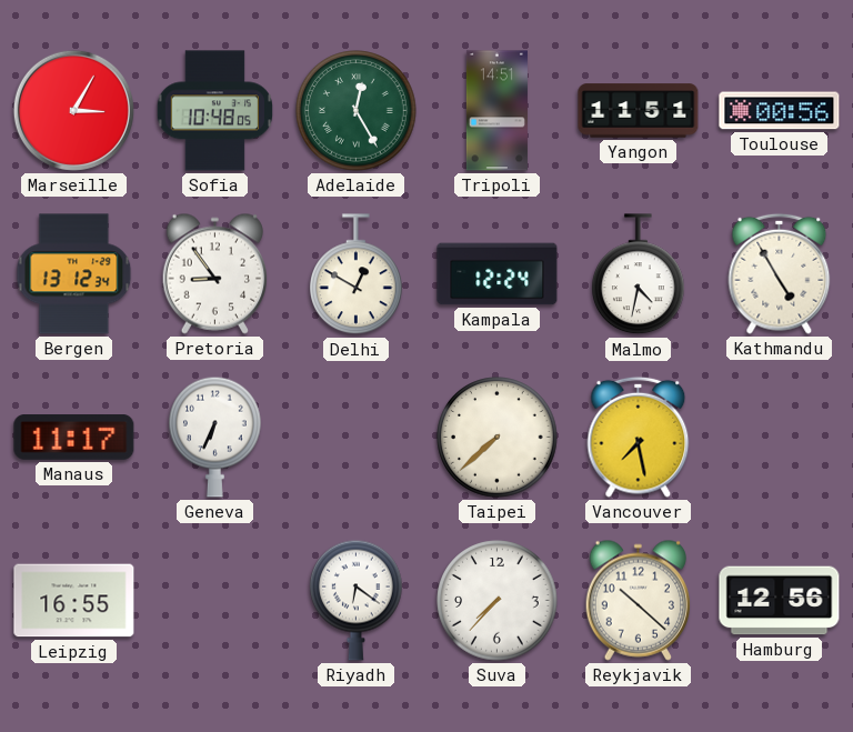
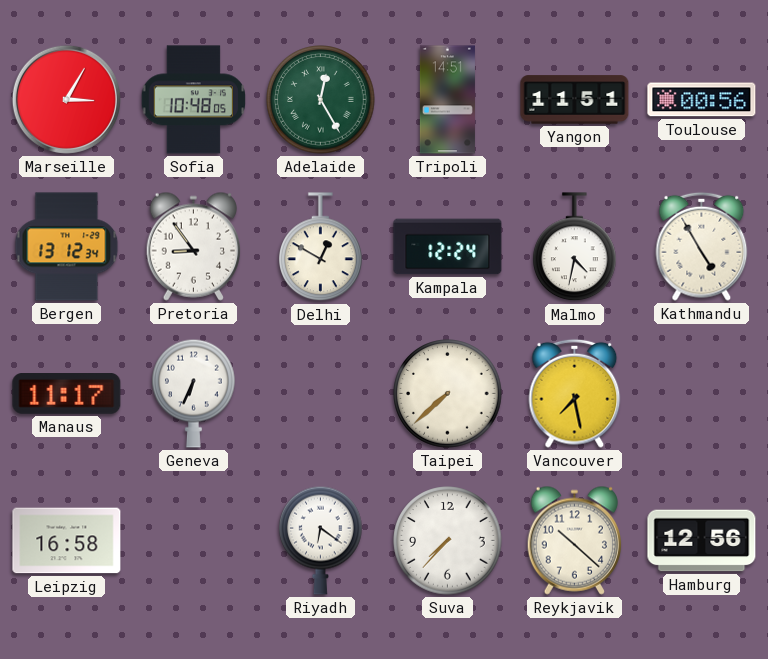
Leipzig: 16:55 -> 16:58 (67, 541)
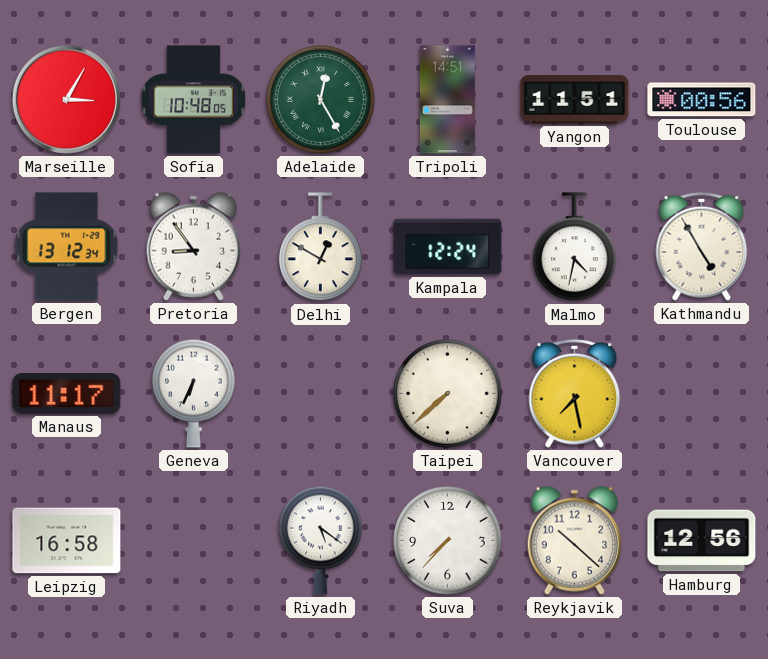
Riyadh: 6:21 -> 5:21 (321, 540)
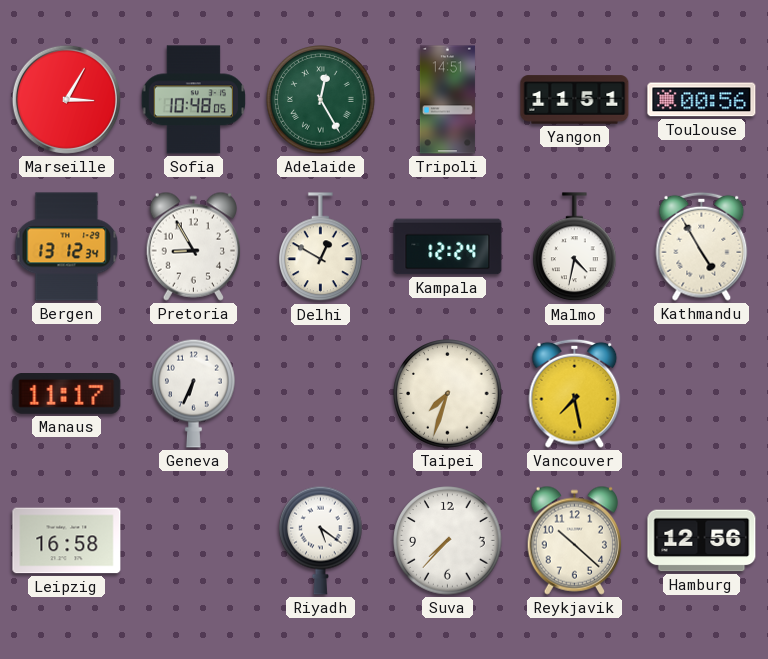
Pretoria: 8:54 -> 8:55 (193, 246)
Taipei: 7:38 -> 7:33 (448, 394)
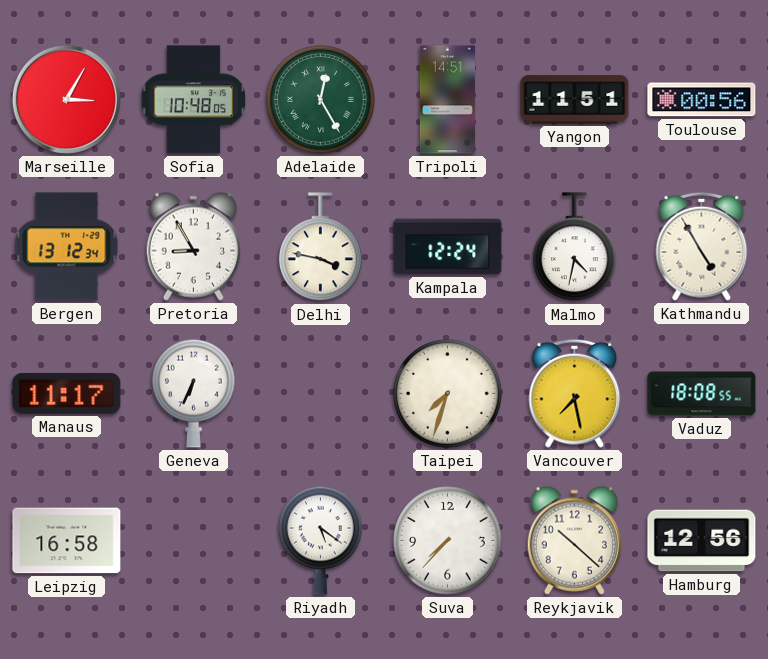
Delhi: 12:50 -> 3:47 (321, 247)
Vaduz: none -> 18:08 (702, 394)
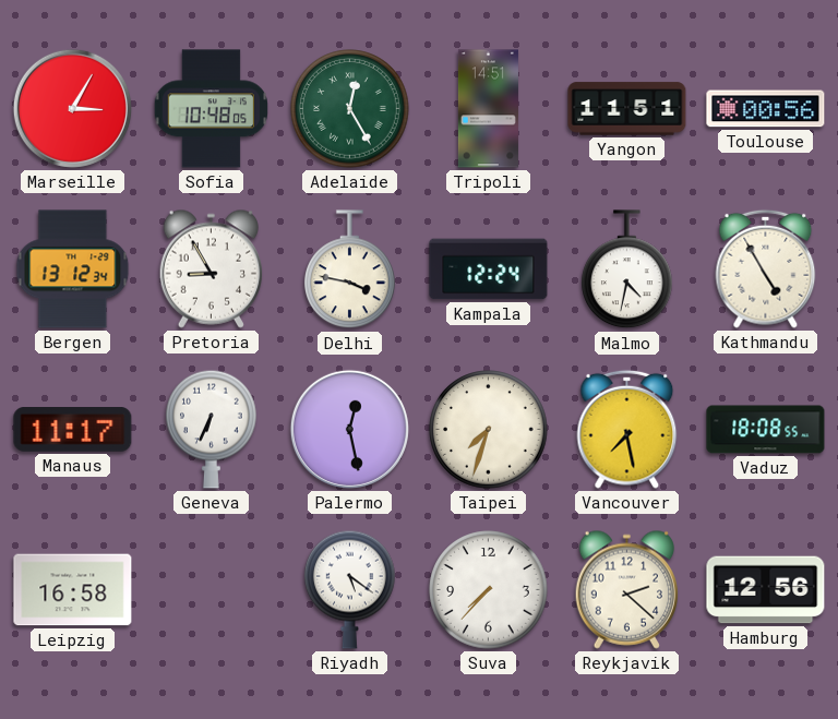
Palermo: none -> 12:28 (349, 429)
Reykjavik: 10:22 -> 2:22 (626, 589)
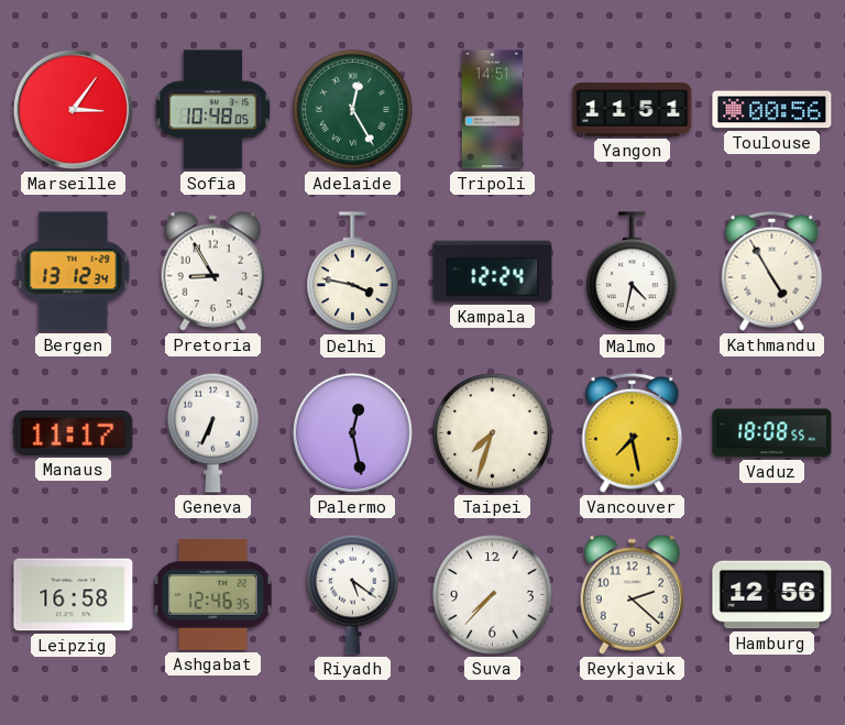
Marseille: 3:05 -> 3:06 (73, 109)
Ashgabat: none -> 12:46 (213, 594)
